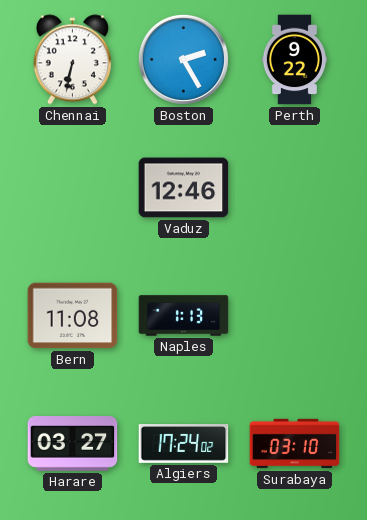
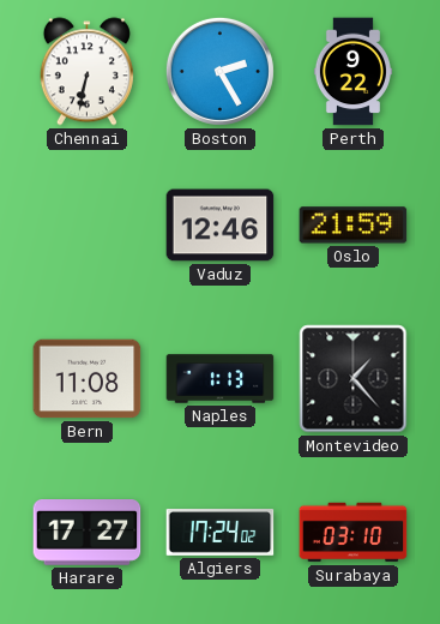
Oslo: none -> 21:59 (354, 226)
Montevideo: none -> 1:23 (354, 379)
Harare: 03:27 -> 17:27 (88, 533)
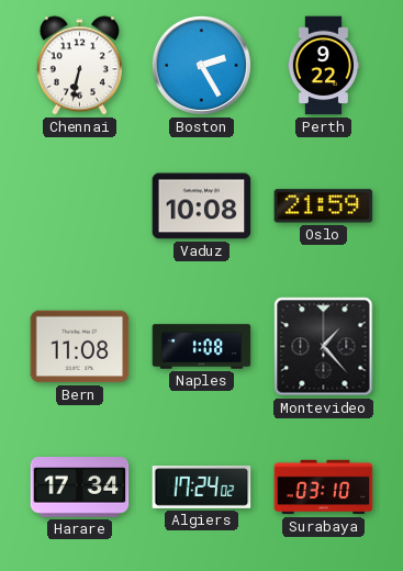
Vaduz: 12:46 -> 10:08 (202, 206)
Naples: 1:13 -> 1:08 (202, 347)
Harare: 17:27 -> 17:34 (80, 488)
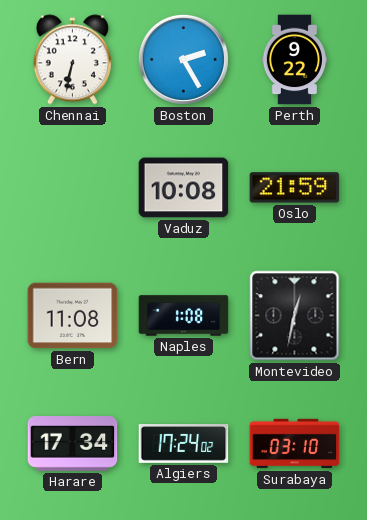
Montevideo: 1:23 -> 12:32 (295, 316)
